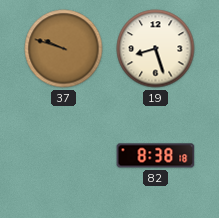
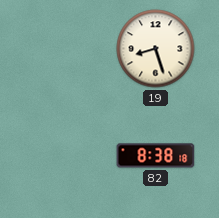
37: 9:48 -> none (64, 49)
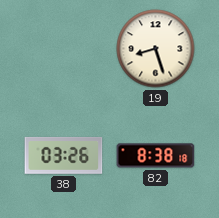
38: none -> 03:26 (64, 155)
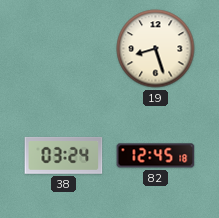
38: 03:26 -> 03:24 (64, 155)
82: 8:38 -> 12:45 (156, 156)
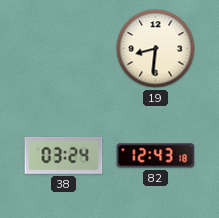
19: 8:27 -> 8:31 (156, 49)
82: 12:45 -> 12:43 (156, 156)
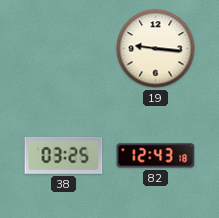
19: 8:31 -> 9:16 (156, 49)
38: 03:24 -> 03:25 (64, 155)
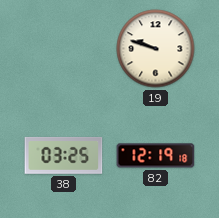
19: 9:16 -> 9:48 (156, 49)
82: 12:43 -> 12:19 (156, 156)
